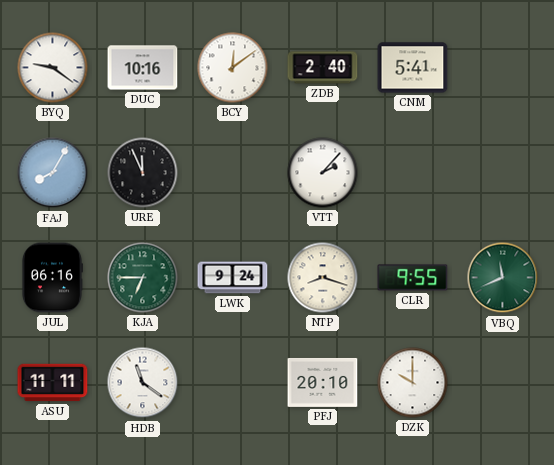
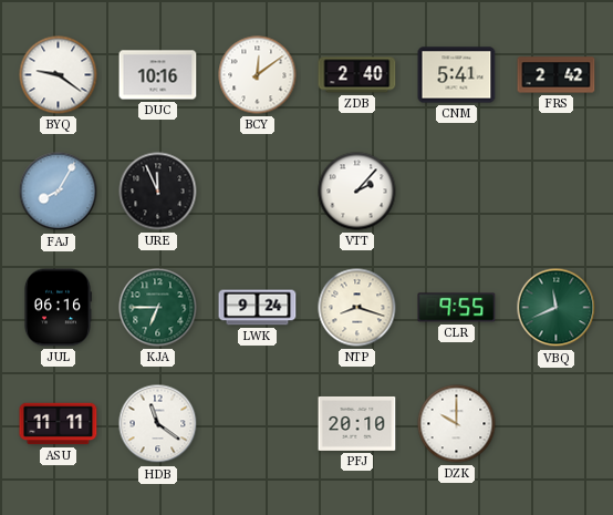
FRS: none -> 2:42 (557, 75)
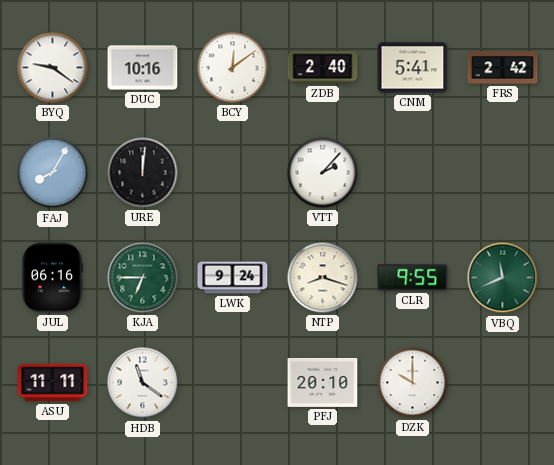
URE: 11:56 -> 12:01 (143, 173)
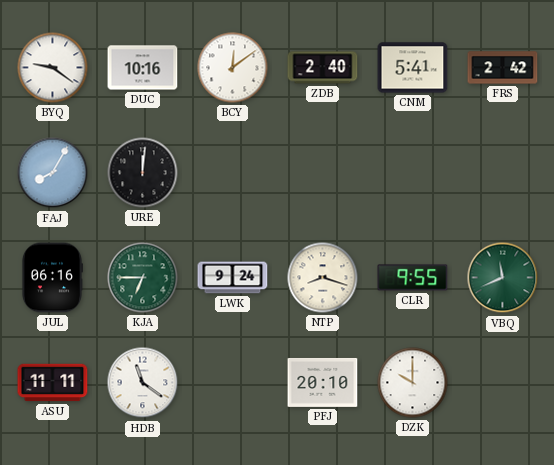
VTT: 2:07 -> none (323, 173)
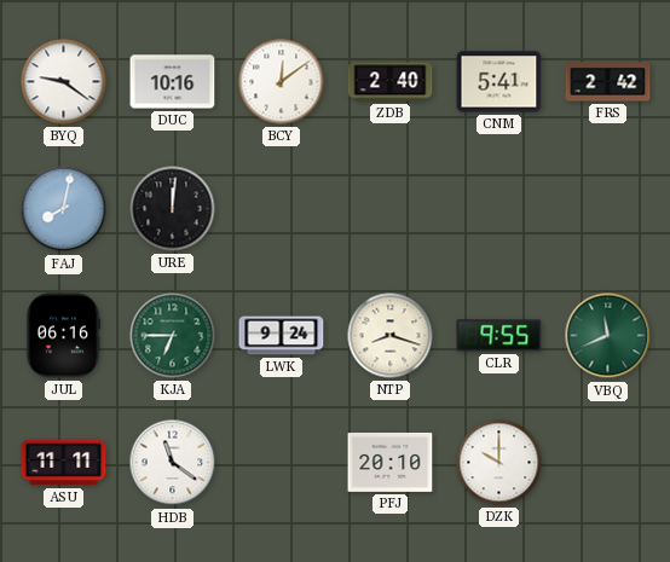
FAJ: 8:05 -> 8:02 (64, 209)
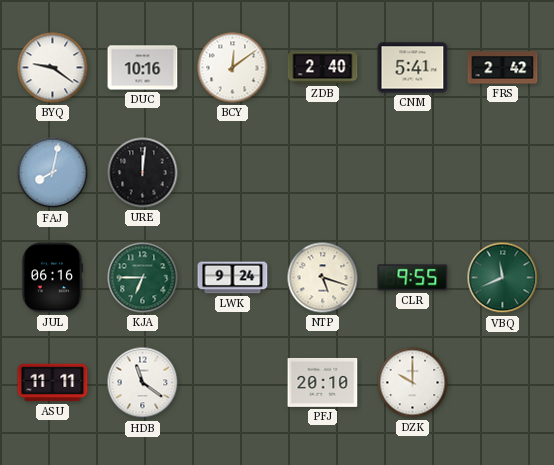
NTP: 8:18 -> 5:18 (323, 278)
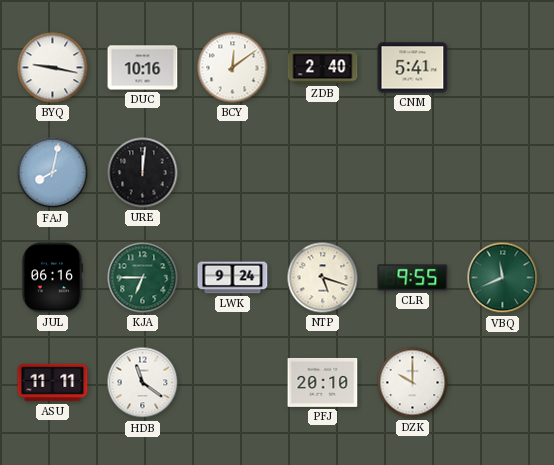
BYQ: 9:21 -> 9:17 (53, 68)
FRS: 2:42 -> none (503, 68)
